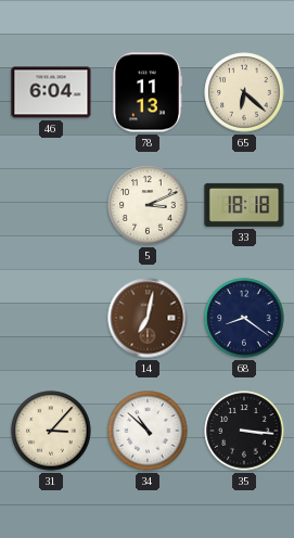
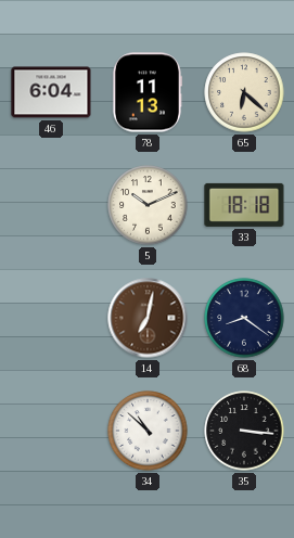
5: 3:11 -> 10:11 (148, 205)
31: 3:07 -> none (51, 431)
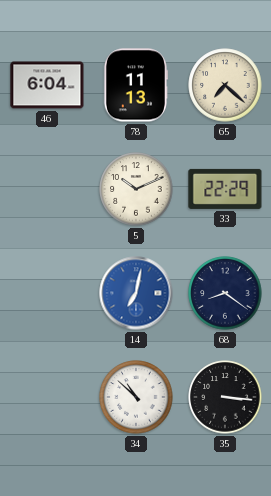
65: 6:22 -> 7:22 (225, 85)
33: 18:18 -> 22:29 (225, 189)
14 dial: brown -> blue (136, 293)
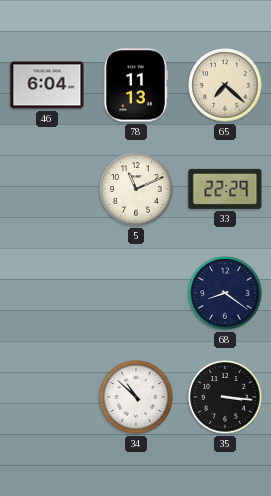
5: 10:11 -> 11:11 (136, 189)
14: 7:02 -> none (136, 293)
